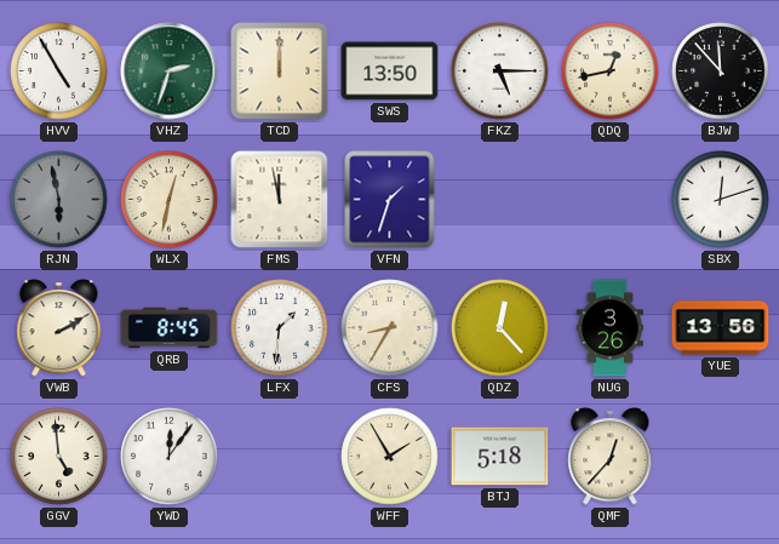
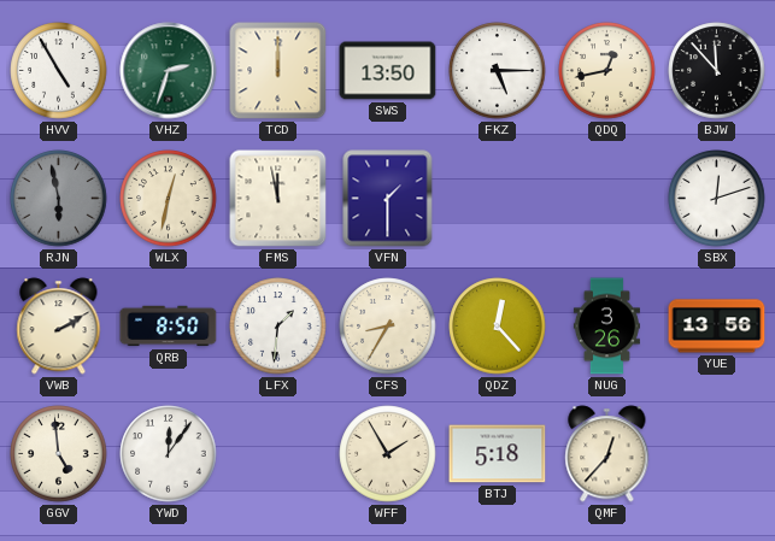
VFN: 1:33 -> 1:30 (388, 199)
QRB: 8:45 -> 8:50 (169, 327)
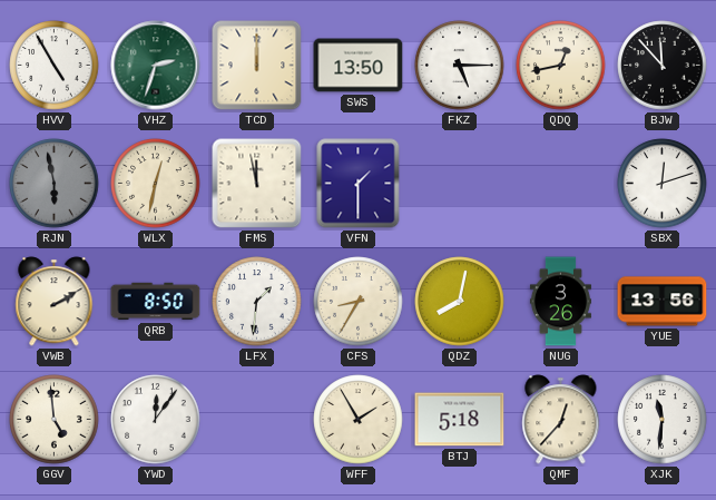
QDZ: 12:23 -> 8:02 (460, 302)
XJK: none -> 11:31 (663, 420)
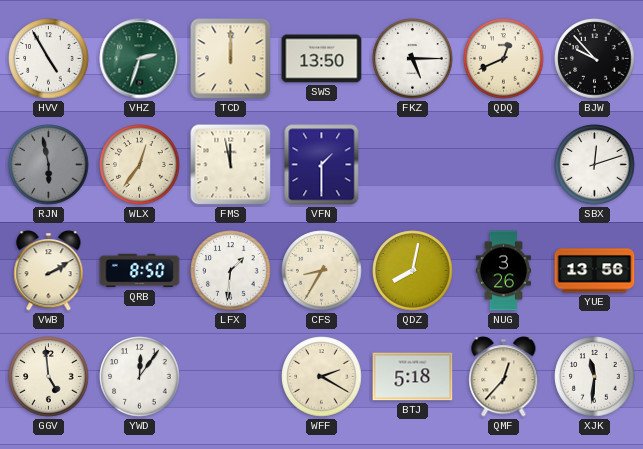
QDQ: 12:43 -> 12:41 (504, 59)
BJW: 11:53 -> 9:53 (595, 59)
WLX: 12:32 -> 12:36 (140, 165)
WFF: 1:55 -> 2:20 (322, 377)
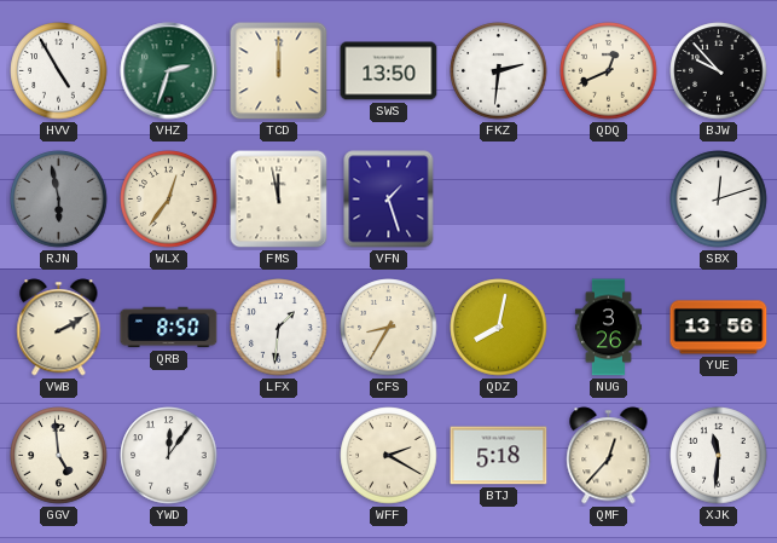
FKZ: 5:15 -> 2:31 (499, 71)
VFN: 1:30 -> 1:27 (389, 200)
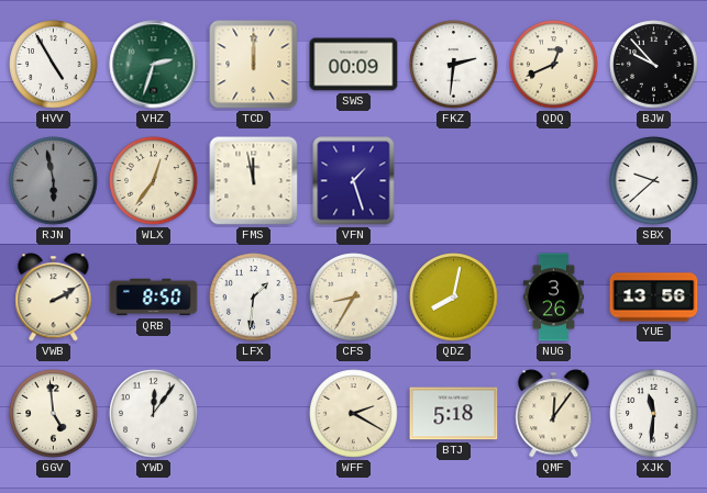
SWS: 13:50 -> 00:09 (354, 65)
SBX: 12:12 -> 9:38 (654, 181)
QMF: 12:37 -> 12:06 (554, 414)
